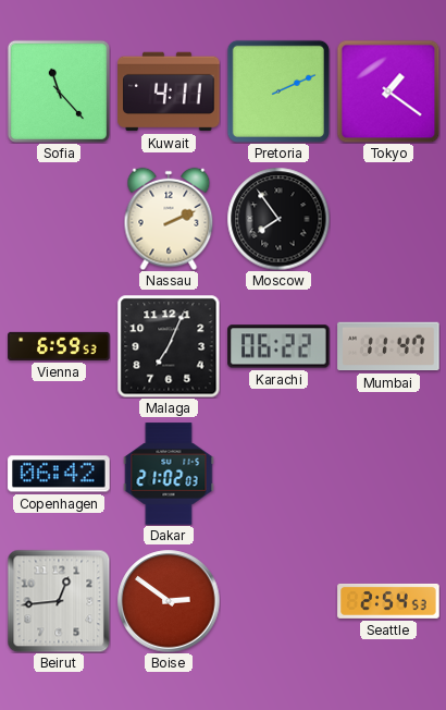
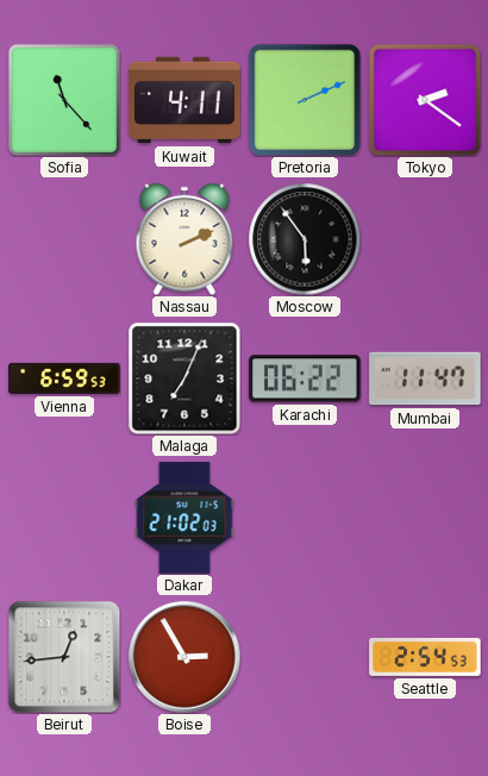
Tokyo: 1:21 -> 2:21 (425, 100)
Moscow: 7:54 -> 5:54 (305, 239)
Copenhagen: 06:42 -> none (59, 474)
Boise: 2:51 -> 2:55 (184, 657)
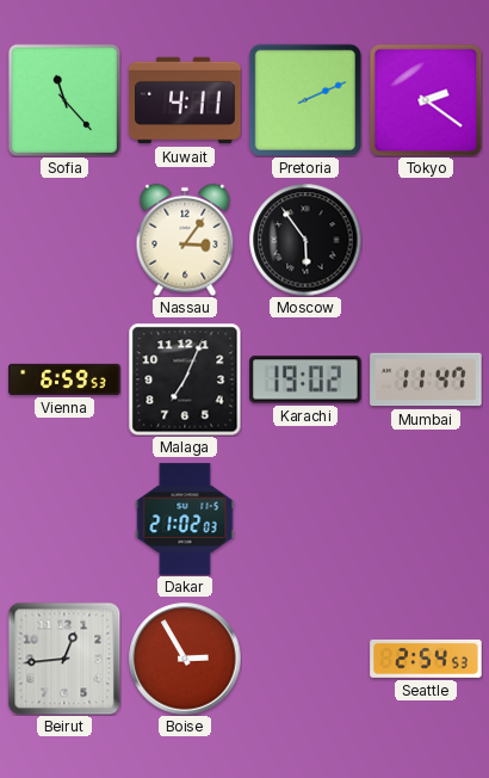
Nassau: 2:11 -> 3:06 (185, 240)
Karachi: 06:22 -> 19:02 (305, 379)
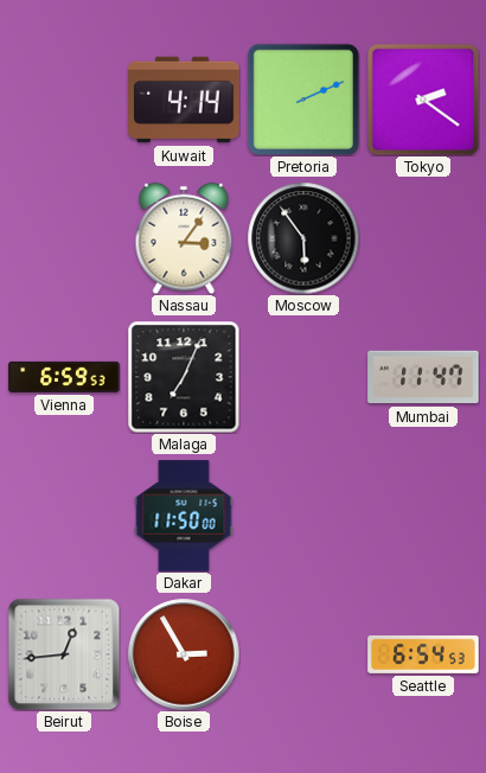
Sofia: 11:23 -> none (64, 100)
Kuwait: 4:11 -> 4:14 (184, 100)
Karachi: 19:02 -> none (305, 379)
Dakar: 21:02 -> 11:50 (184, 516)
Seattle: 2:54 -> 6:54 (423, 654)
